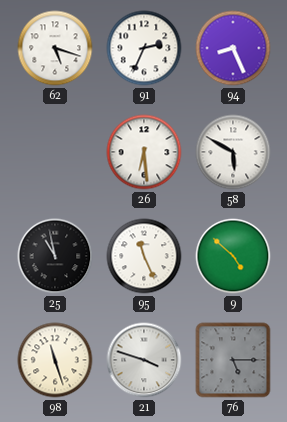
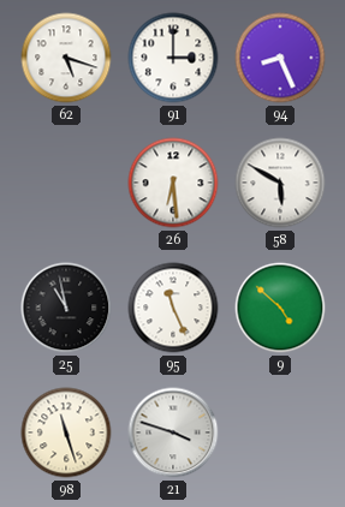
91: 2:34 -> 3:00 (173, 58)
76: 5:15 -> none (233, 360)
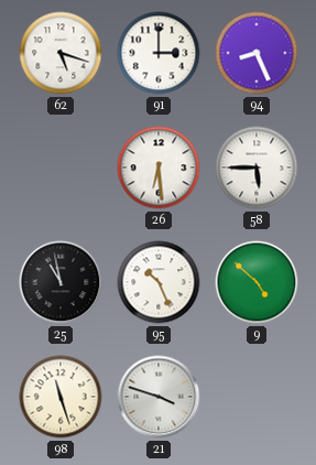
58: 5:50 -> 5:45 (257, 167)
95: 11:26 -> 10:26 (159, 282)
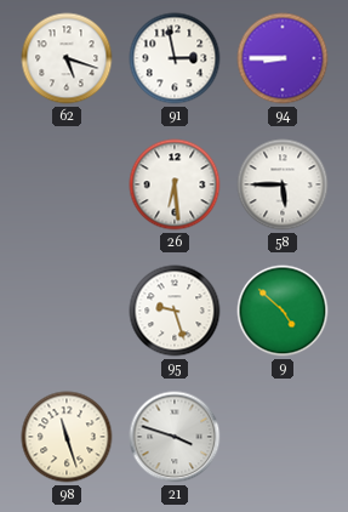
91: 3:00 -> 2:58 (175, 58)
94: 8:26 -> 8:45 (283, 58)
25: 10:58 -> none (61, 282)
95: 10:26 -> 9:27 (175, 311)
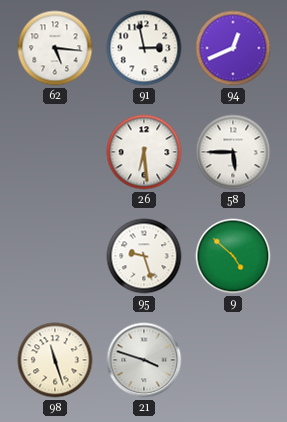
62: 5:18 -> 5:16 (55, 48)
94: 8:45 -> 12:41 (233, 48)
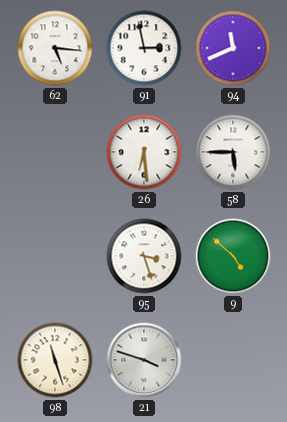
94: 12:41 -> 11:41 (233, 48)
95: 9:27 -> 3:27 (144, 256)
